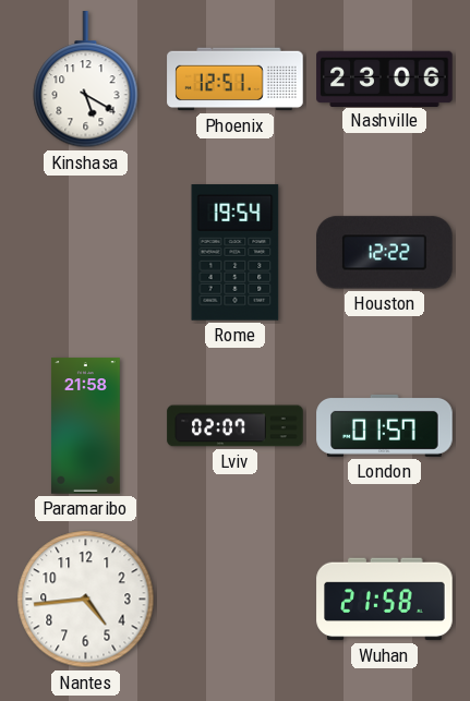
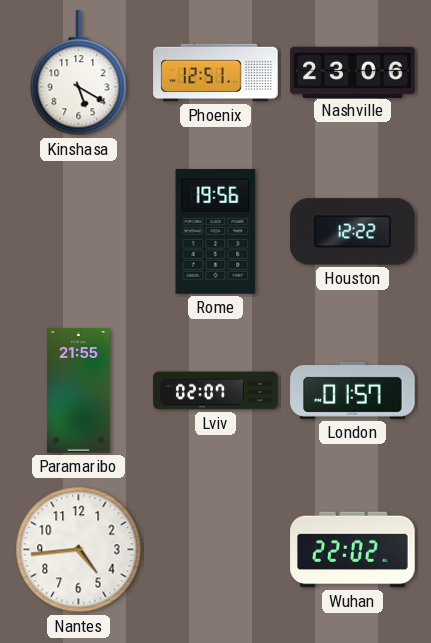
Rome: 19:54 -> 19:56 (216, 232)
Paramaribo: 21:58 -> 21:55 (78, 391)
Wuhan: 21:58 -> 22:02 (353, 550)
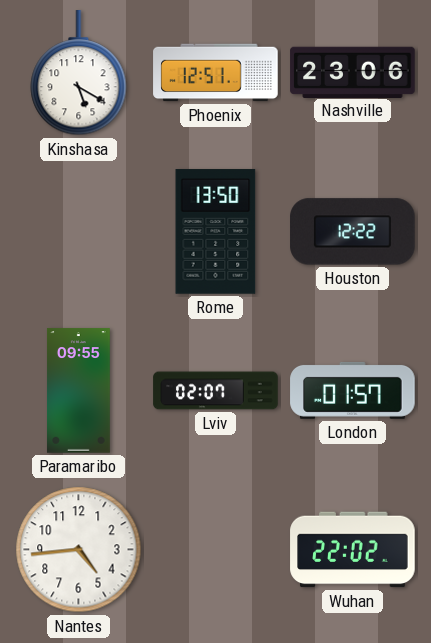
Rome: 19:56 -> 13:50 (216, 232)
Paramaribo: 21:55 -> 09:55 (78, 391)
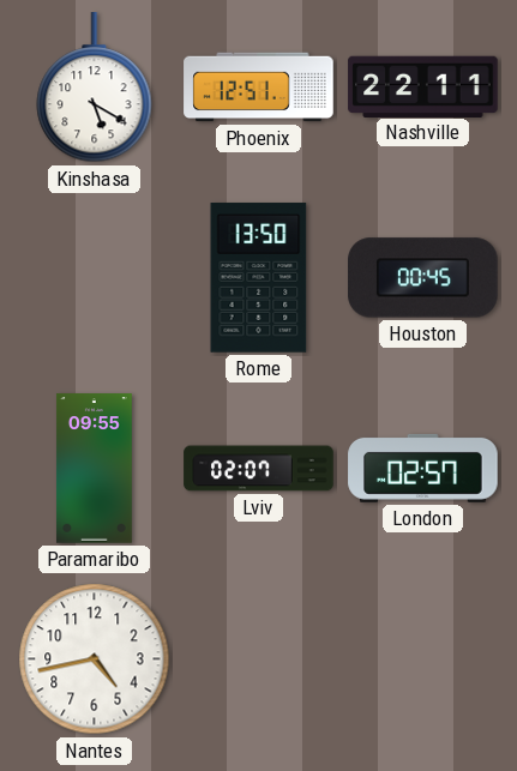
Nashville: 23:06 -> 22:11 (423, 86)
Houston: 12:22 -> 00:45 (423, 278)
London: 01:57 -> 02:57 (423, 468)
Nantes: 4:44 -> 4:43 (95, 659)
Wuhan: 22:02 -> none (353, 550)
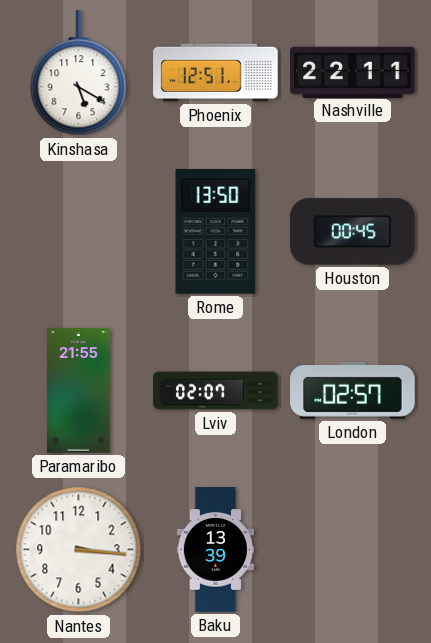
Paramaribo: 09:55 -> 21:55 (78, 391)
Nantes: 4:43 -> 3:16 (79, 550)
Baku: none -> 13:39 (215, 550)
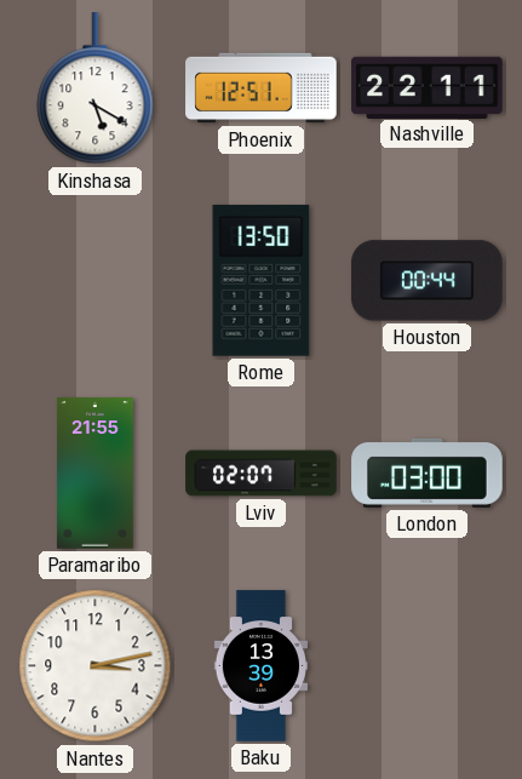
Houston: 00:45 -> 00:44 (428, 281)
London: 02:57 -> 03:00 (428, 472)
Nantes: 3:16 -> 3:13 (96, 666)
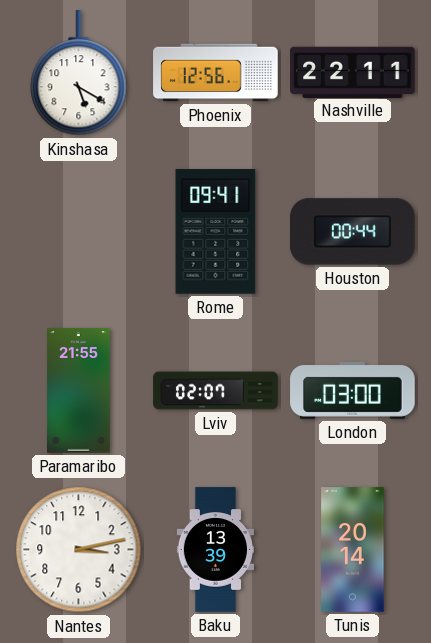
Phoenix: 12:51 -> 12:56 (216, 73)
Rome: 13:50 -> 09:41 (216, 232)
Tunis: none -> 20:14 (353, 550)
